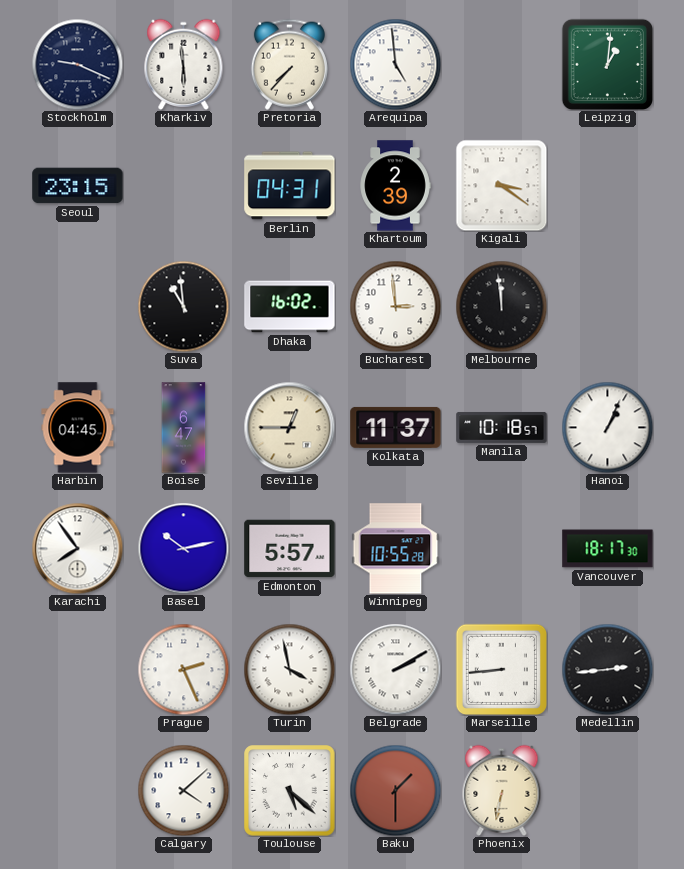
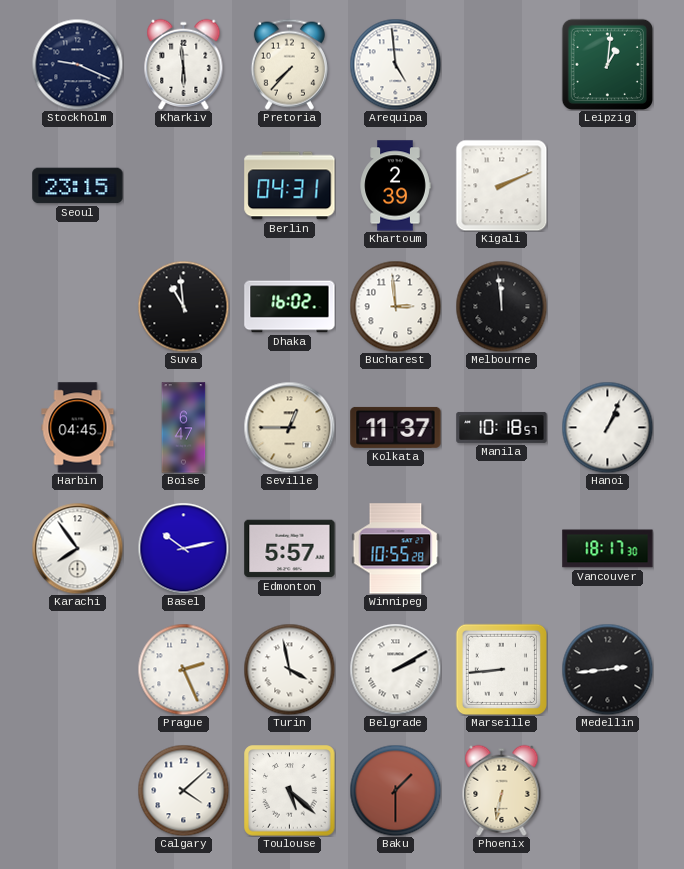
Kigali: 3:21 -> 2:11 (501, 185)
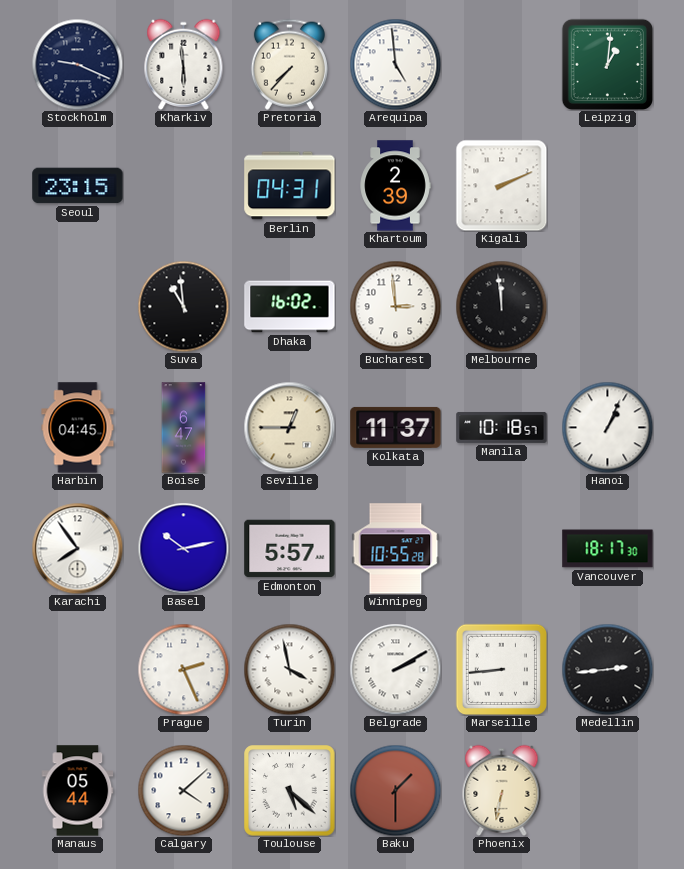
Manaus: none -> 05:44 (78, 791)
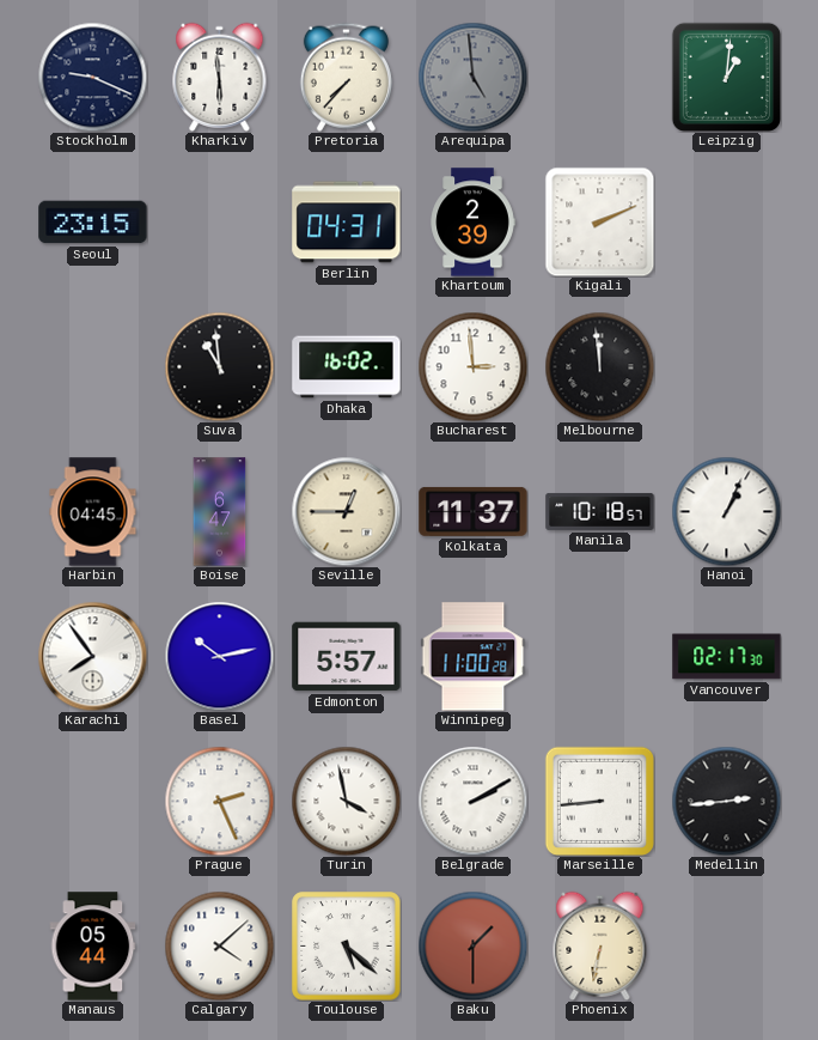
Arequipa dial: white -> grey (472, 77)
Winnipeg: 10:55 -> 11:00 (474, 657)
Vancouver: 18:17 -> 02:17 (727, 657)
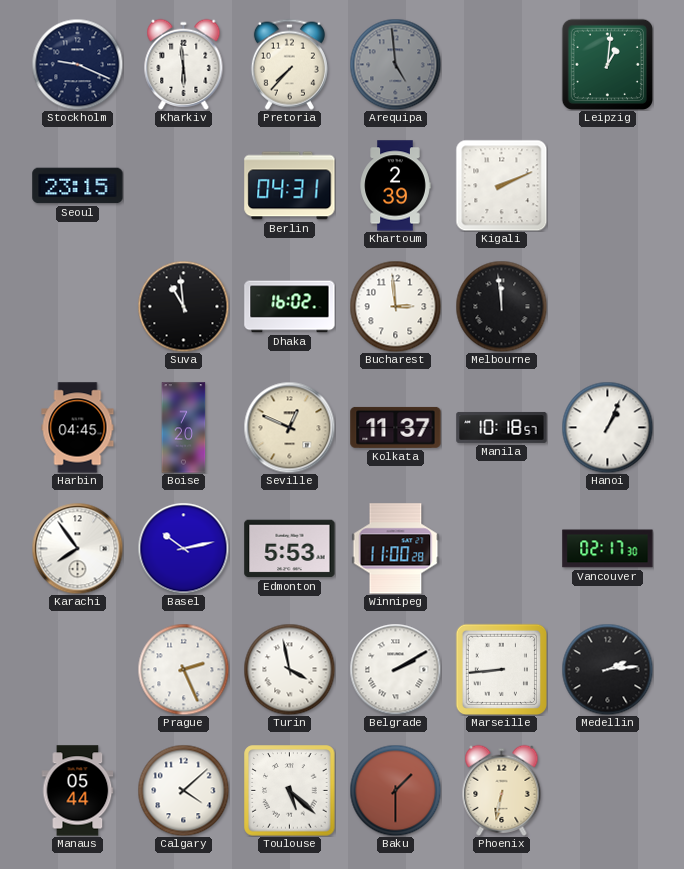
Boise: 6:47 -> 7:20 (184, 428)
Seville: 12:45 -> 12:49 (289, 427)
Edmonton: 5:57 -> 5:53 (290, 549)
Medellin: 2:44 -> 2:14 (607, 669)
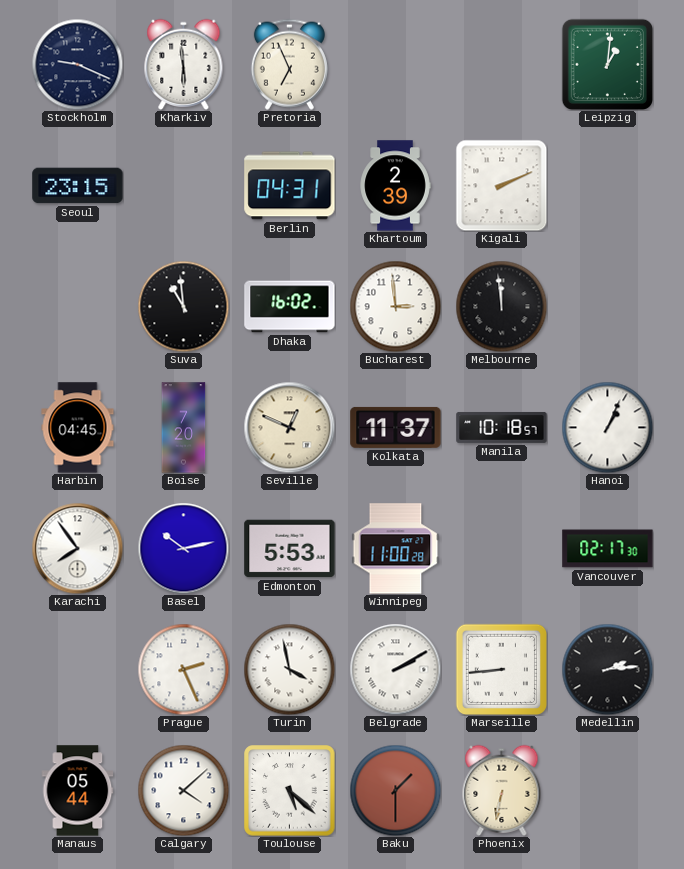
Pretoria: 7:37 -> 6:56 (289, 64)
Arequipa: 4:59 -> none (395, 64)
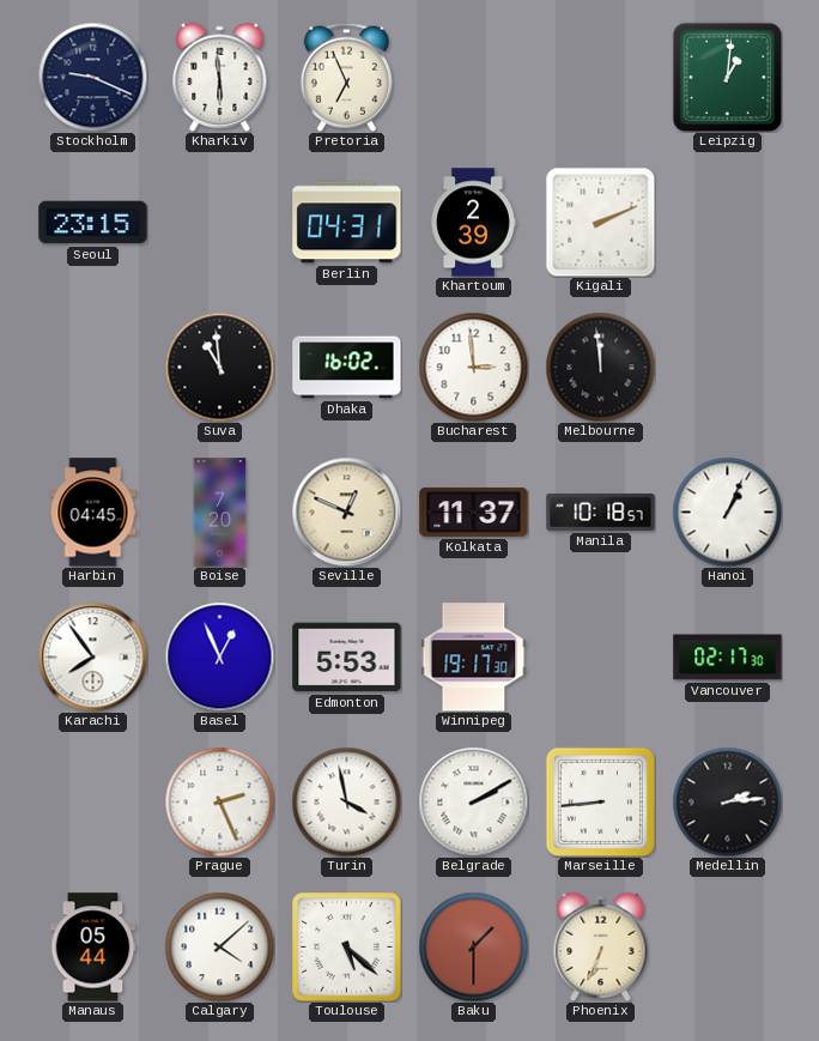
Basel: 10:13 -> 12:56 (219, 656)
Winnipeg: 11:00 -> 19:17 (474, 658)
Phoenix: 6:32 -> 6:34 (601, 946)
